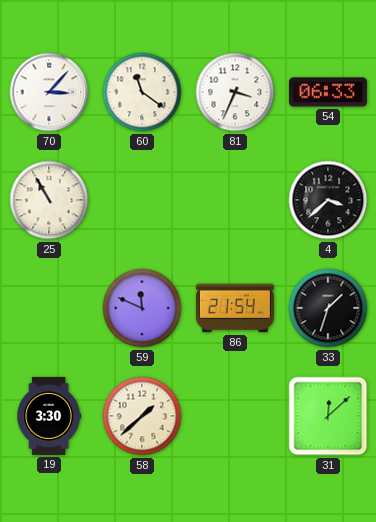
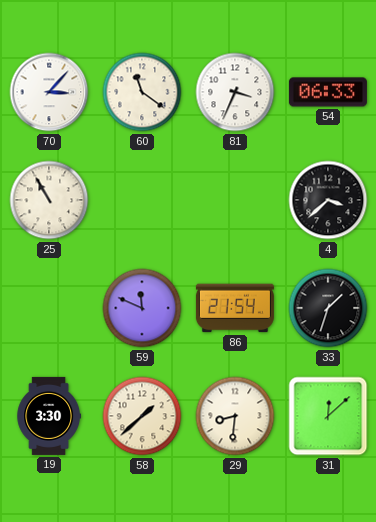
29: none -> 8:31 (235, 416)
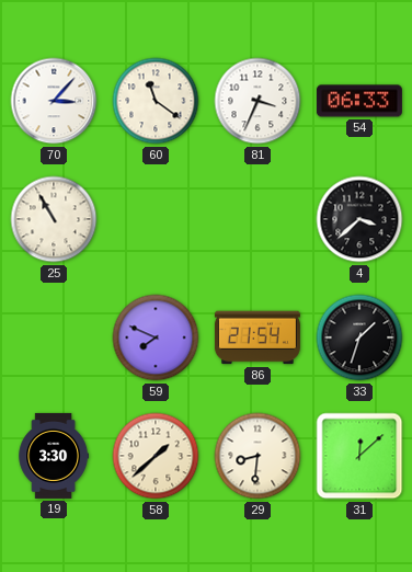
59: 11:49 -> 7:49 (156, 338)
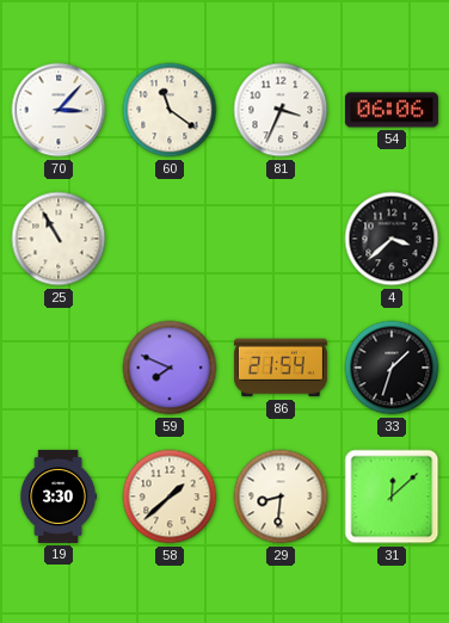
54: 06:33 -> 06:06 (392, 110)
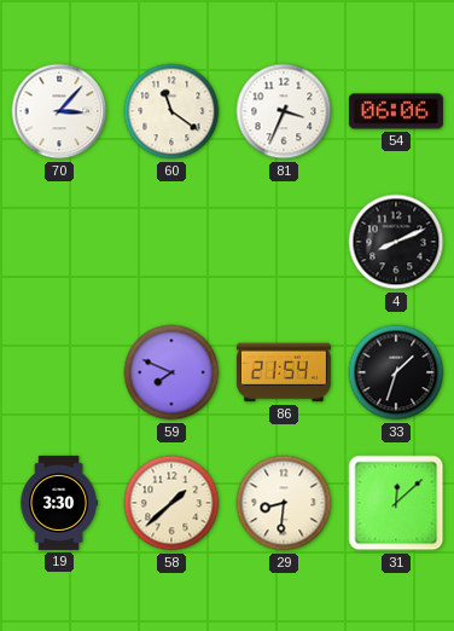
25: 10:55 -> none (59, 239)
4: 3:38 -> 8:11 (396, 242)
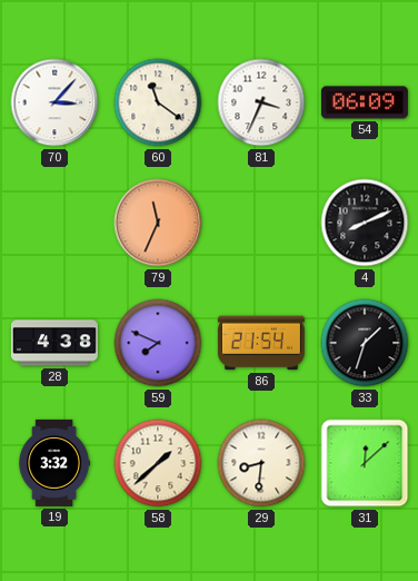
54: 06:06 -> 06:09 (365, 102)
79: none -> 11:34 (158, 223)
28: none -> 4:38 (54, 343)
19: 3:30 -> 3:32 (53, 463)
